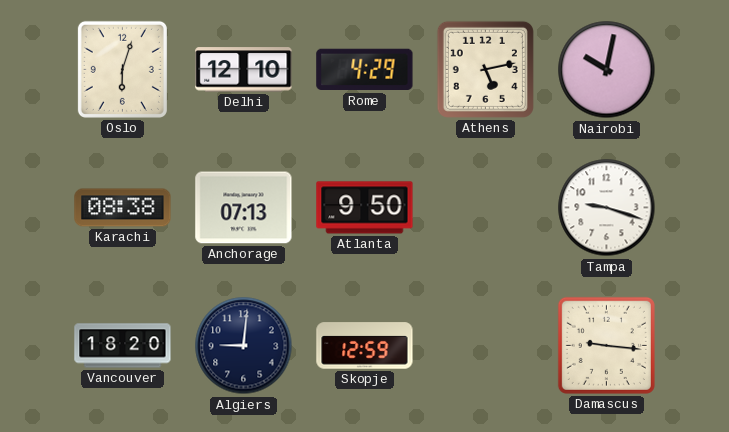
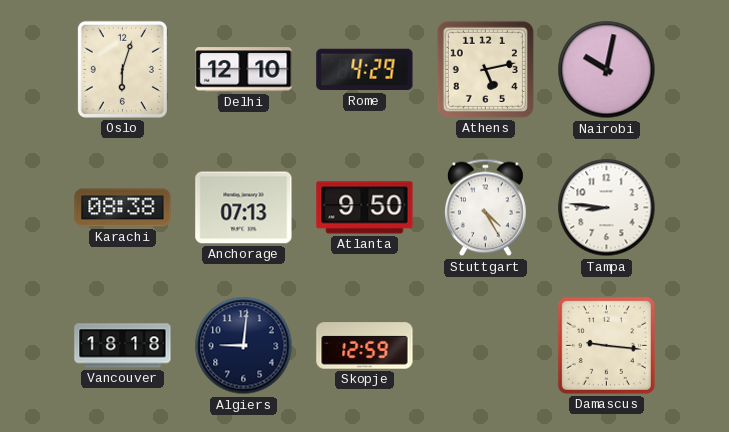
Stuttgart: none -> 4:25 (486, 208)
Tampa: 9:18 -> 8:46 (607, 208)
Vancouver: 18:20 -> 18:18 (123, 346)
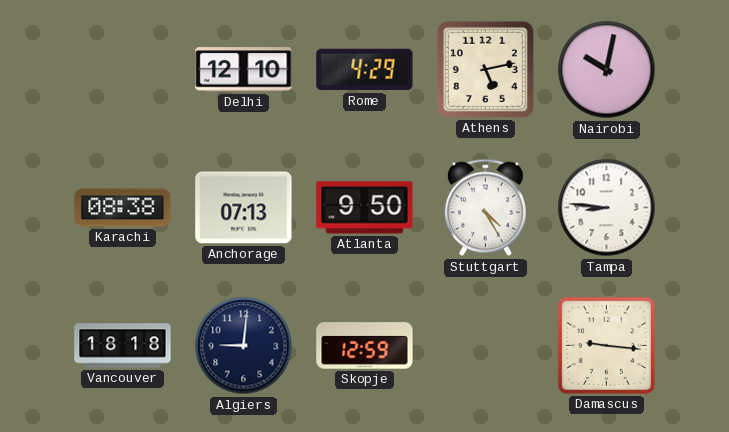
Oslo: 6:03 -> none (122, 69)
